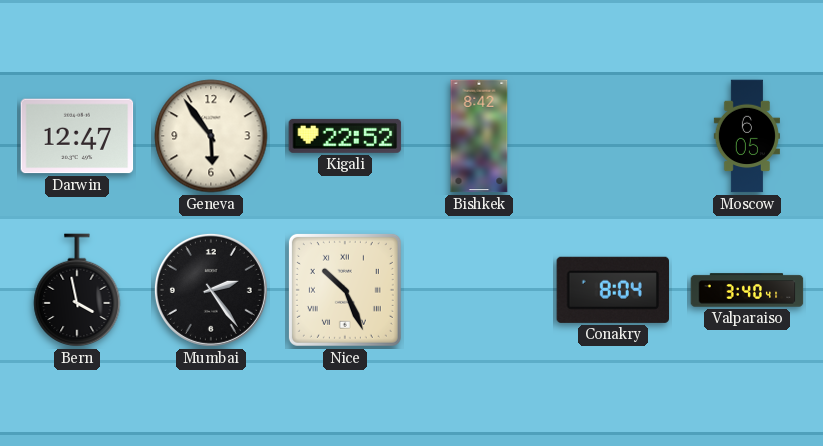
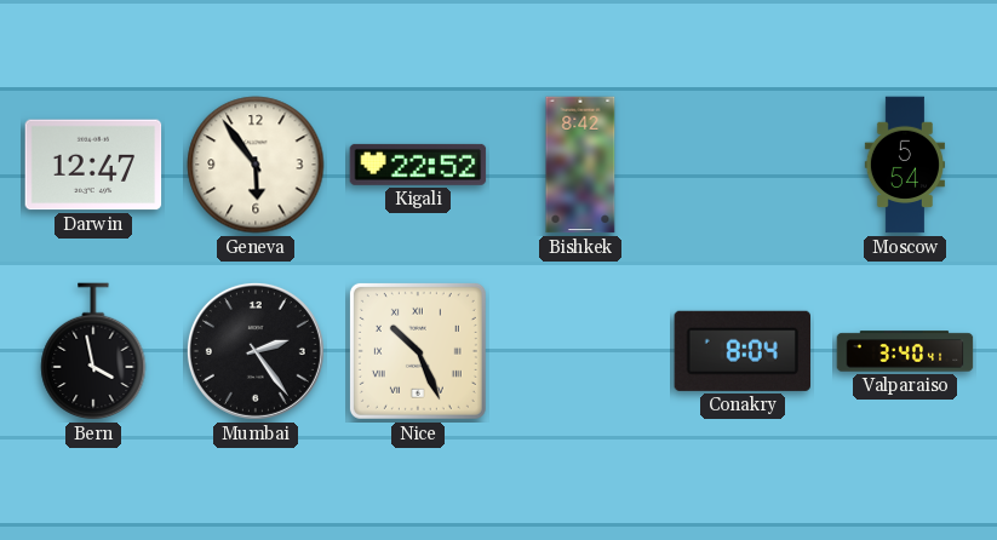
Moscow: 6:05 -> 5:54 (905, 165)
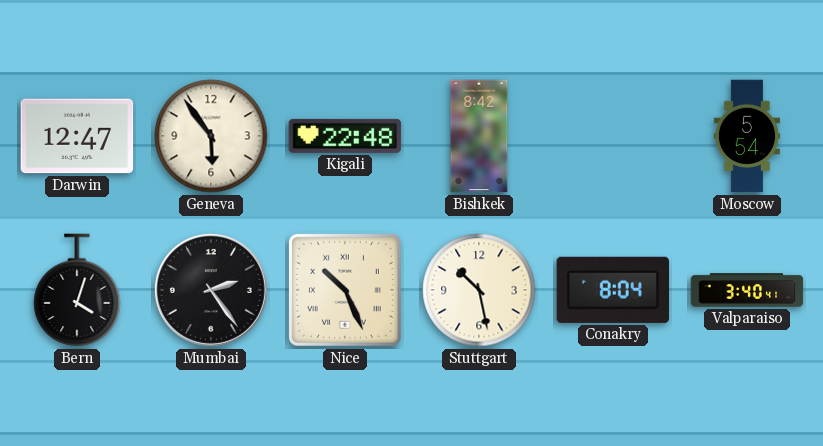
Kigali: 22:52 -> 22:48 (345, 136)
Bern: 3:58 -> 4:03 (77, 291)
Stuttgart: none -> 10:28 (479, 290)
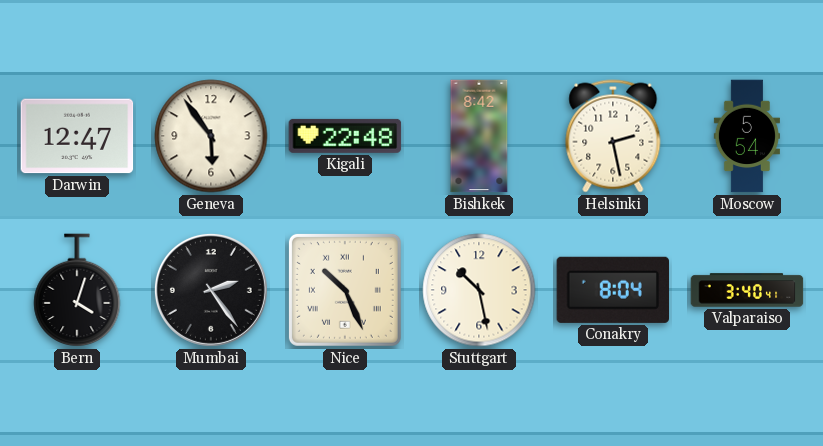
Helsinki: none -> 2:28 (613, 136)
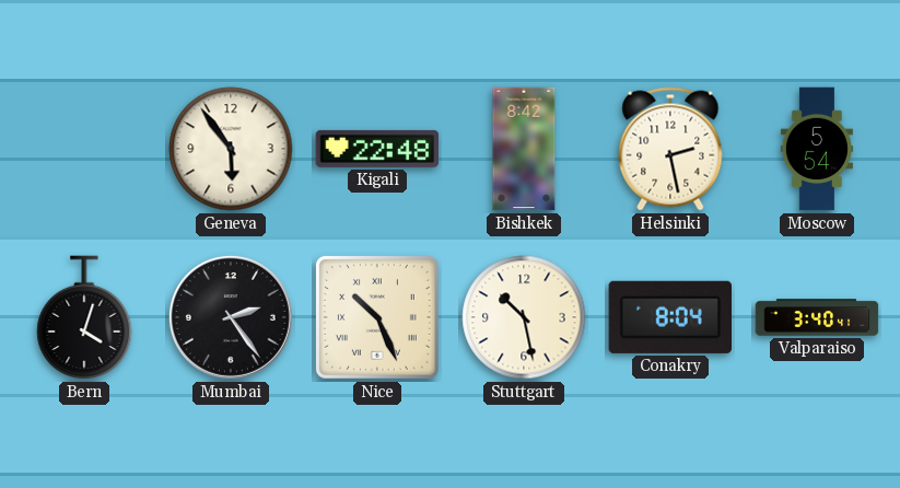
Darwin: 12:47 -> none (77, 136)
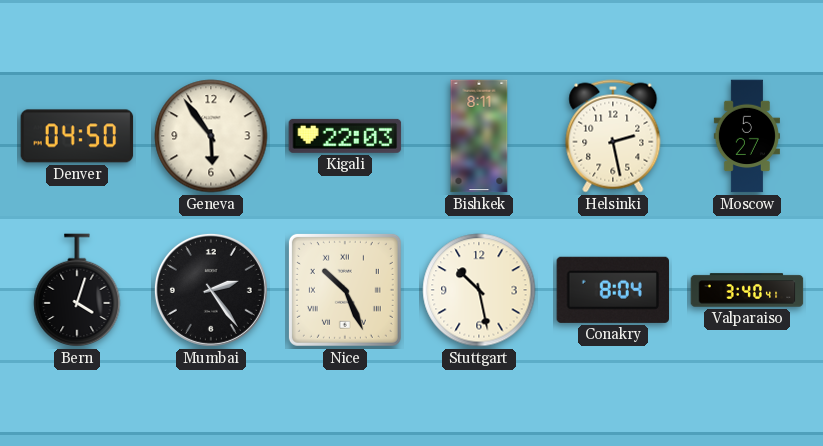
Denver: none -> 04:50 (77, 136)
Kigali: 22:48 -> 22:03 (345, 136)
Bishkek: 8:42 -> 8:11 (479, 136)
Moscow: 5:54 -> 5:27 (747, 136)
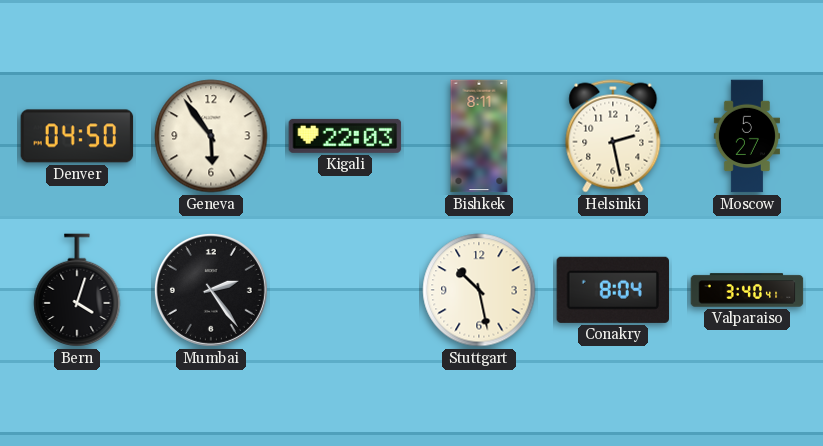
Nice: 10:26 -> none (345, 290)
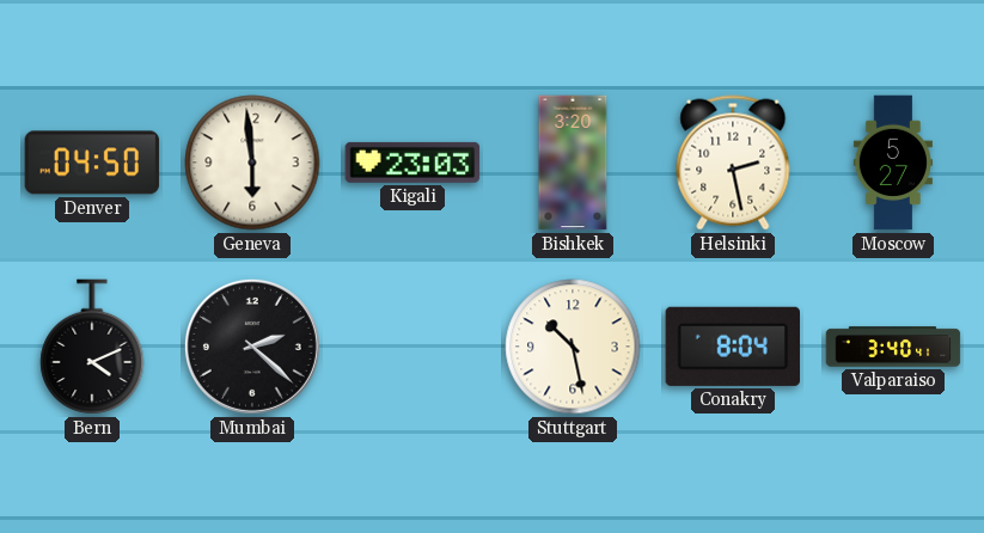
Geneva: 5:54 -> 5:59 (252, 163)
Kigali: 22:03 -> 23:03 (412, 163)
Bishkek: 8:11 -> 3:20 (573, 163)
Bern: 4:03 -> 4:11 (92, 348)
Mumbai: 2:24 -> 2:22 (252, 347)
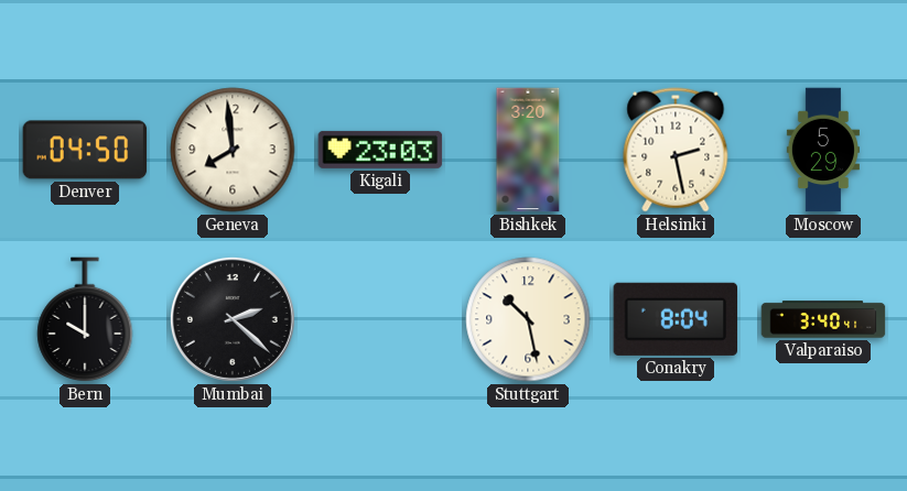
Geneva: 5:59 -> 7:59 (233, 150)
Moscow: 5:27 -> 5:29 (823, 150)
Bern: 4:11 -> 10:00 (85, 320)
